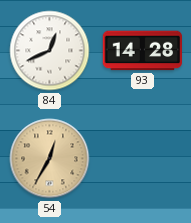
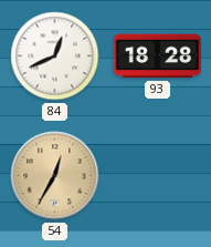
93: 14:28 -> 18:28 (158, 56)
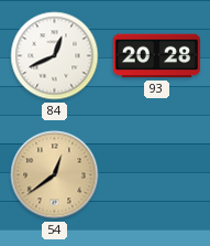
93: 18:28 -> 20:28 (157, 56)
54: 12:35 -> 12:39 (55, 175)
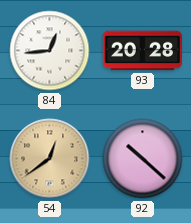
84: 12:41 -> 12:44 (50, 51)
92: none -> 10:22 (143, 159)
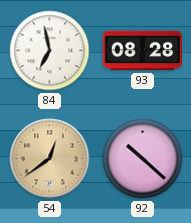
84: 12:44 -> 6:58 (50, 51)
93: 20:28 -> 08:28 (143, 51)
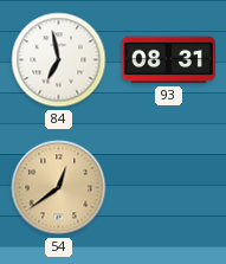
93: 08:28 -> 08:31 (169, 60)
92: 10:22 -> none (143, 159)
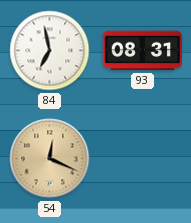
54: 12:39 -> 12:19 (50, 159)
